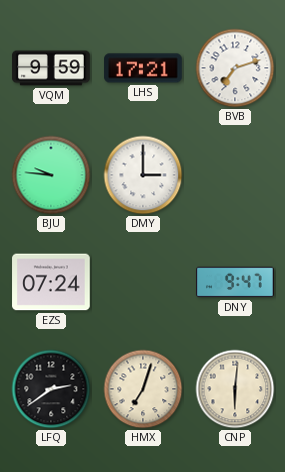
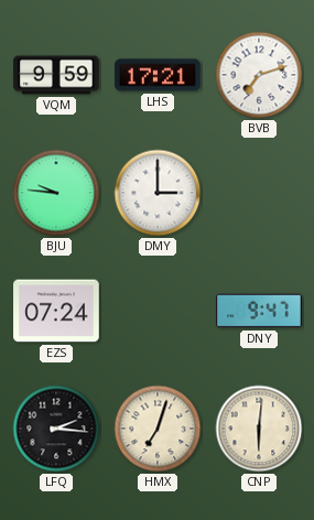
LFQ: 2:39 -> 2:16 (56, 429)
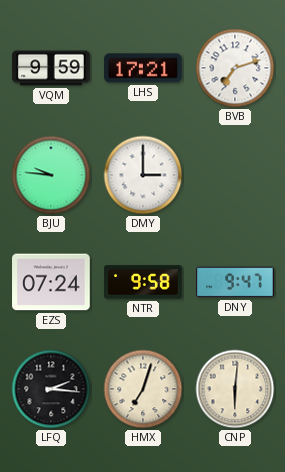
NTR: none -> 9:58 (143, 282)
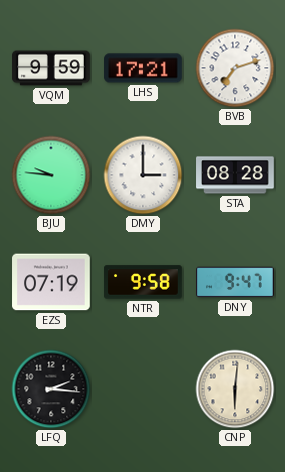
STA: none -> 08:28 (235, 175)
EZS: 07:24 -> 07:19 (51, 282)
HMX: 7:03 -> none (143, 389)
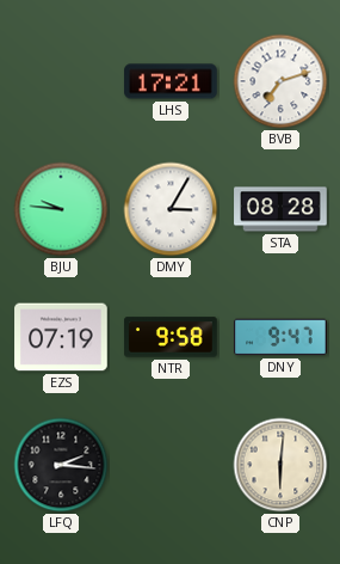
VQM: 9:59 -> none (51, 68)
DMY: 3:00 -> 3:05 (171, 209)
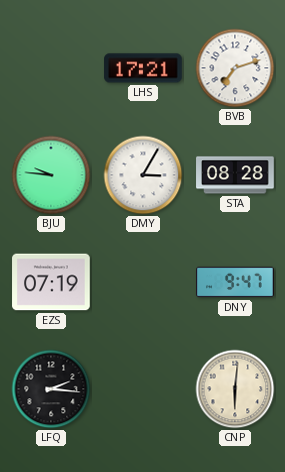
NTR: 9:58 -> none (171, 337)
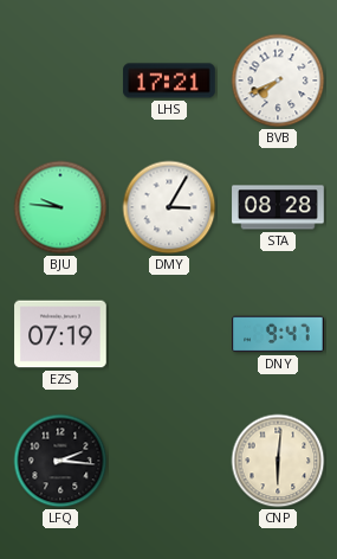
BVB: 7:12 -> 7:41 (278, 81)
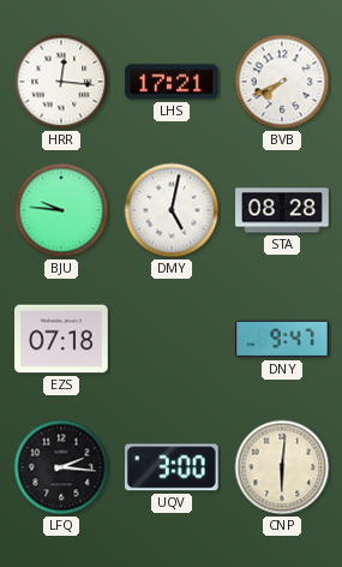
HRR: none -> 12:16 (61, 82)
DMY: 3:05 -> 5:02 (172, 210)
EZS: 07:19 -> 07:18 (61, 339)
UQV: none -> 3:00 (172, 467)
